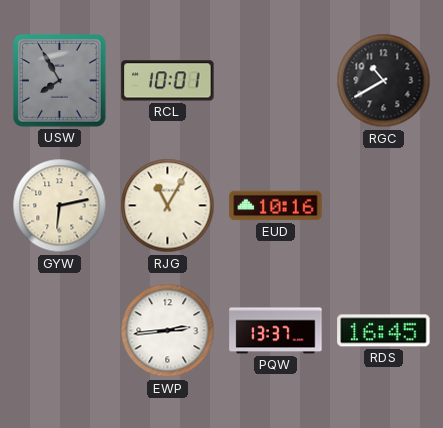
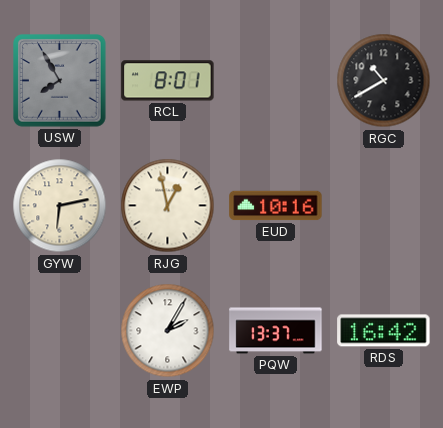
RCL: 10:01 -> 8:01 (168, 81)
RJG: 11:05 -> 12:58 (168, 206)
EWP: 2:44 -> 2:05 (168, 331)
RDS: 16:45 -> 16:42 (384, 331)
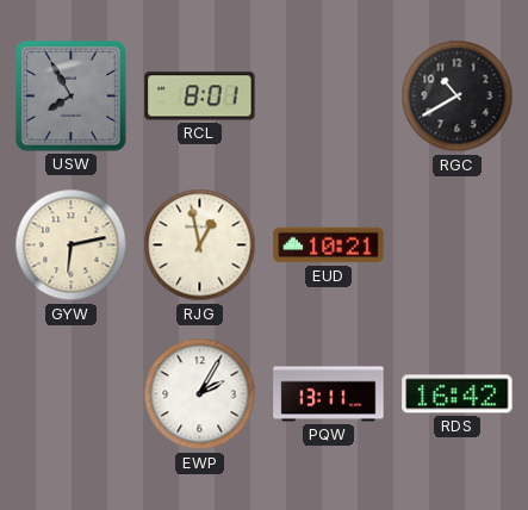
EUD: 10:16 -> 10:21 (329, 245)
PQW: 13:37 -> 13:11 (329, 394)
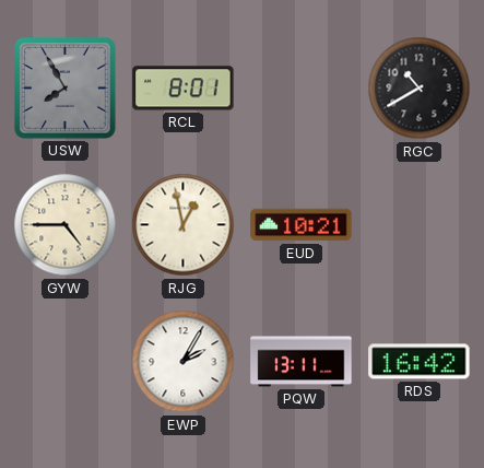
GYW: 6:13 -> 4:45 (66, 225)
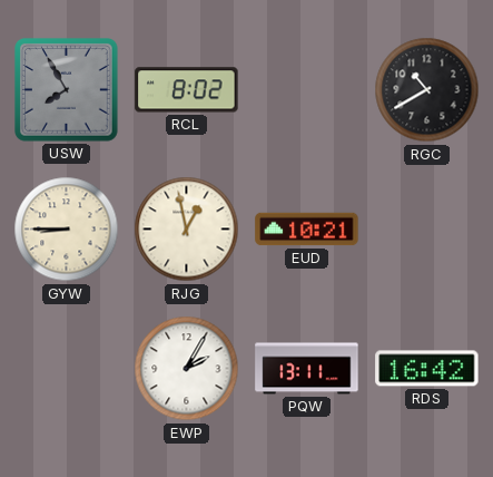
RCL: 8:01 -> 8:02 (187, 90)
GYW: 4:45 -> 8:45 (67, 230)
